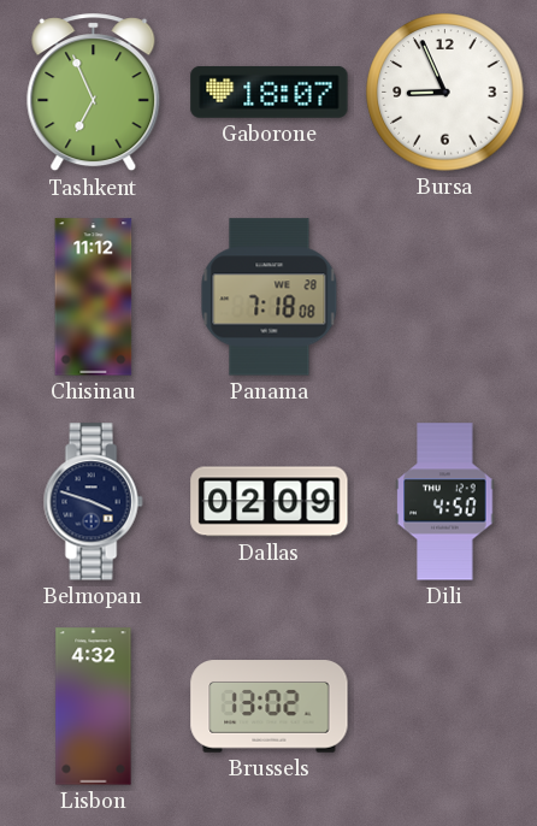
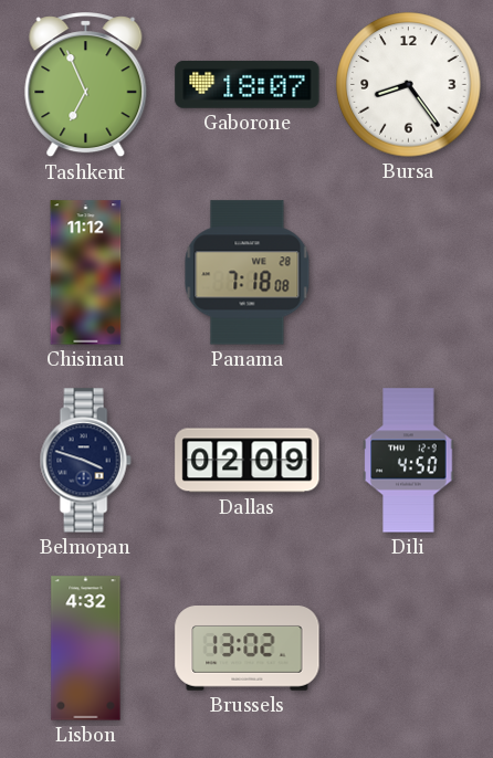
Bursa: 8:56 -> 8:24 (409, 85)
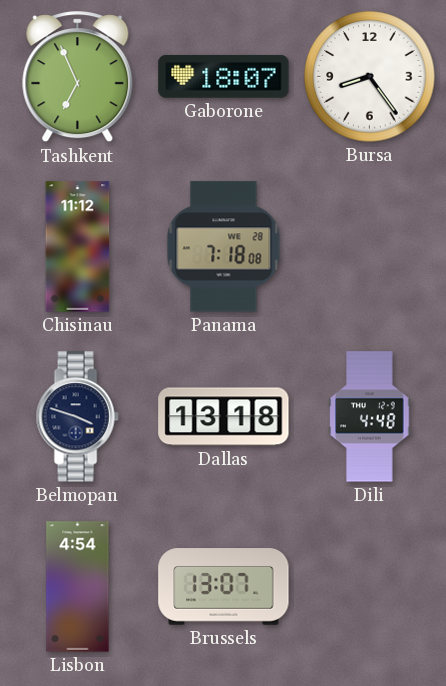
Dallas: 02:09 -> 13:18 (224, 417)
Dili: 4:50 -> 4:48 (370, 417)
Lisbon: 4:32 -> 4:54 (78, 587)
Brussels: 13:02 -> 13:07 (224, 587)
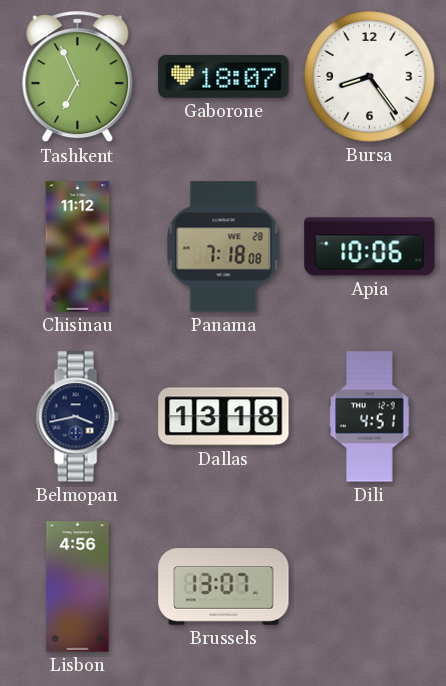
Apia: none -> 10:06 (370, 247)
Belmopan: 3:48 -> 3:43 (77, 417)
Dili: 4:48 -> 4:51 (370, 417)
Lisbon: 4:54 -> 4:56 (78, 587)
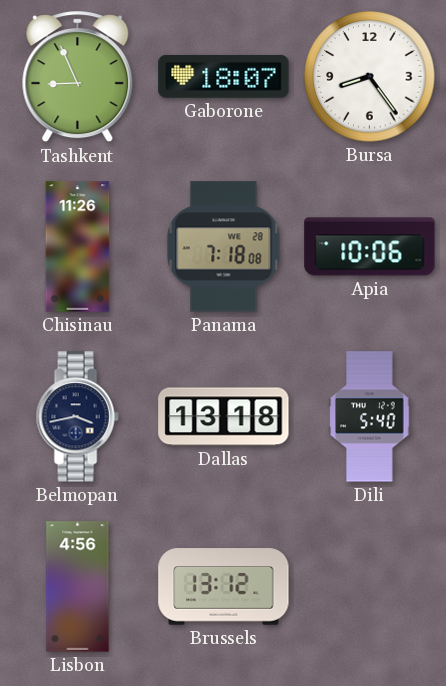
Tashkent: 6:56 -> 8:56 (78, 77)
Chisinau: 11:12 -> 11:26 (78, 247)
Dili: 4:51 -> 5:40 (370, 417)
Brussels: 13:07 -> 13:12 (224, 587)
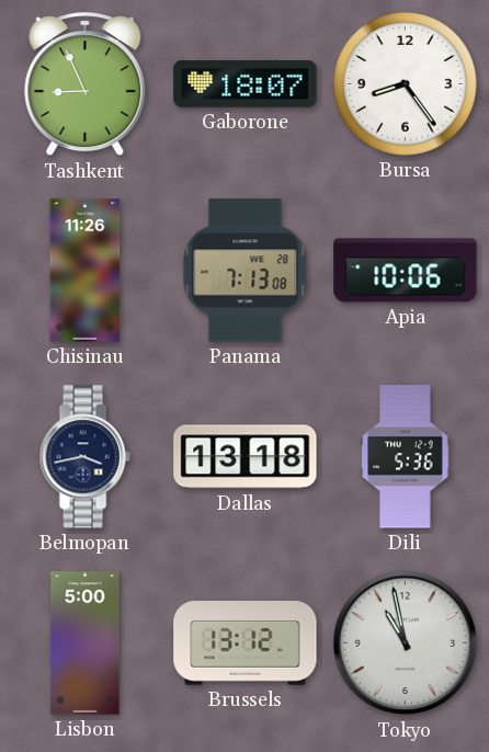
Panama: 7:18 -> 7:13 (246, 271)
Dili: 5:40 -> 5:36 (406, 457)
Lisbon: 4:56 -> 5:00 (86, 643)
Tokyo: none -> 10:58 (406, 643)
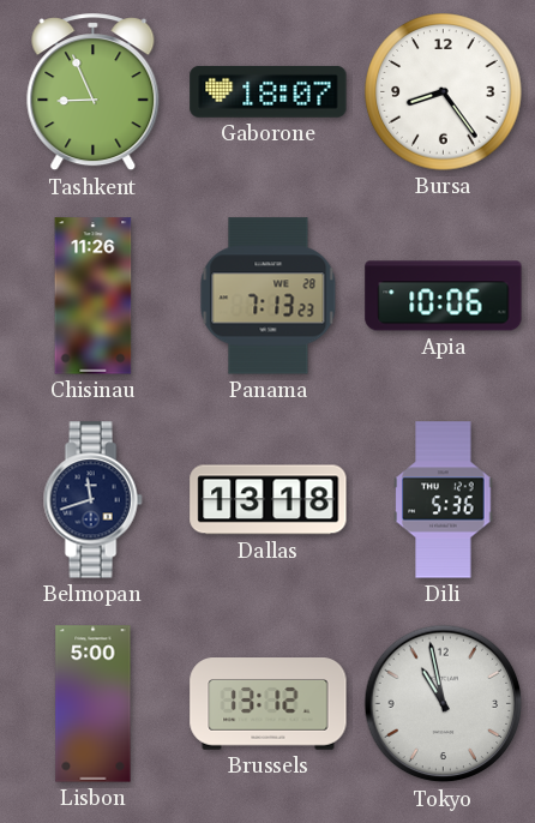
Panama: 7:13:08 -> 7:13:23 (269, 296)
Belmopan: 3:43 -> 11:42 (92, 500)
